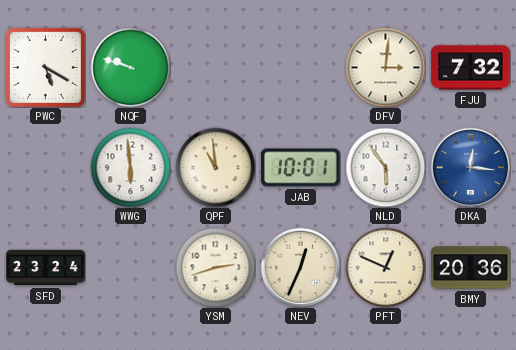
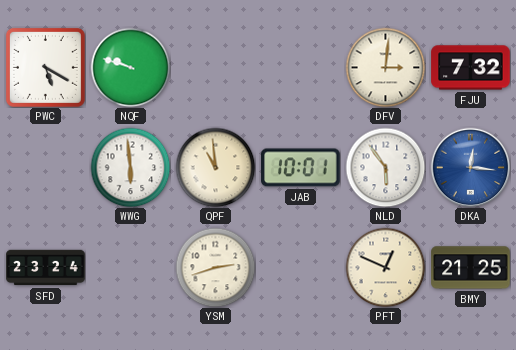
NEV: 12:34 -> none (300, 267)
BMY: 20:36 -> 21:25 (471, 268)
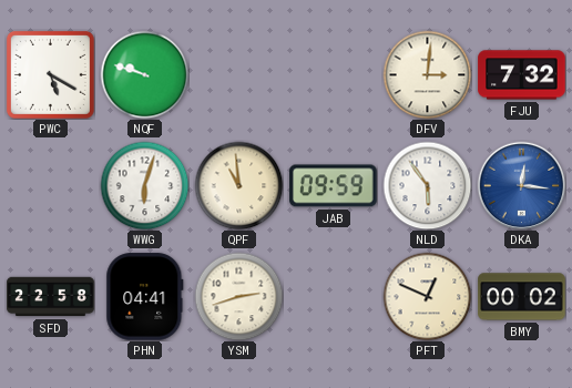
WWG: 5:59 -> 6:03 (144, 185)
JAB: 10:01 -> 09:59 (334, 186)
SFD: 23:24 -> 22:58 (51, 297)
PHN: none -> 04:41 (145, 297)
BMY: 21:25 -> 00:02 (522, 297)
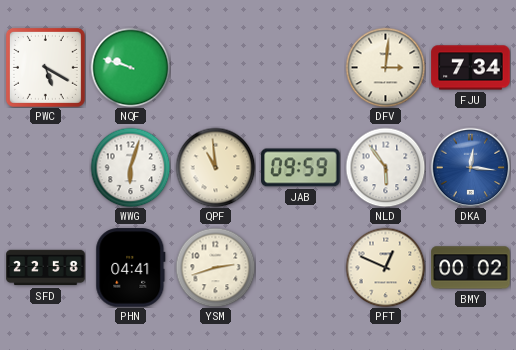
FJU: 7:32 -> 7:34 (471, 68)
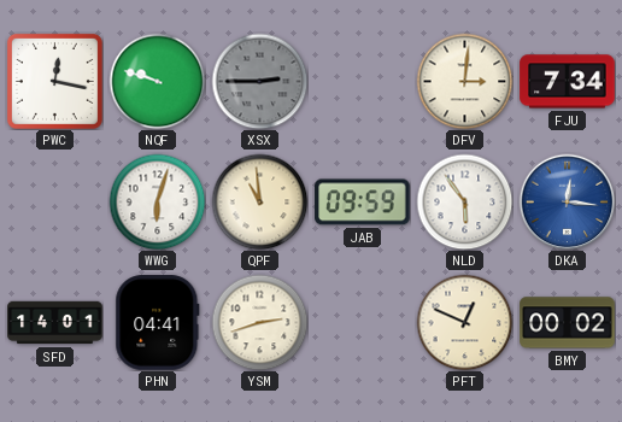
PWC: 5:20 -> 12:17 (54, 81)
XSX: none -> 2:45 (259, 81)
SFD: 22:58 -> 14:01 (55, 323)
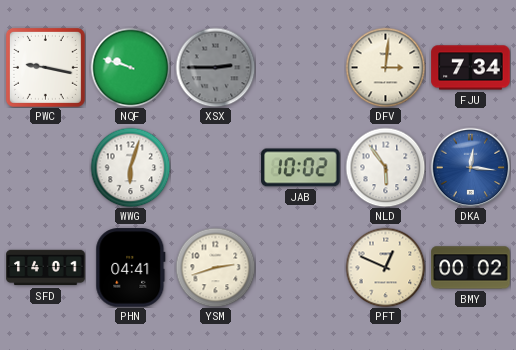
PWC: 12:17 -> 9:17 (45, 67)
QPF: 10:59 -> none (259, 201)
JAB: 09:59 -> 10:02 (301, 168)
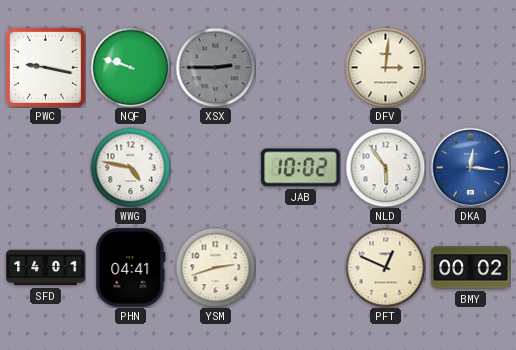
FJU: 7:34 -> none (471, 68)
WWG: 6:03 -> 4:47 (130, 167)
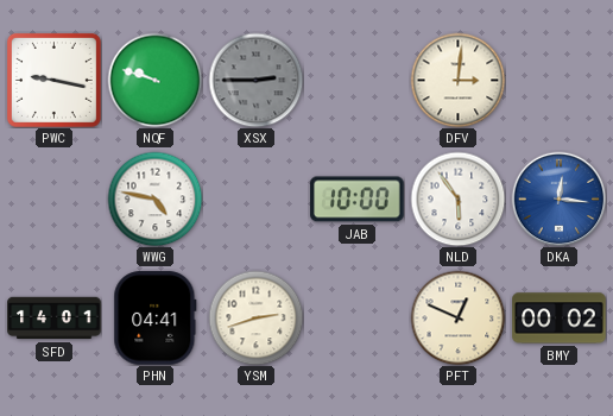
JAB: 10:02 -> 10:00 (358, 200)
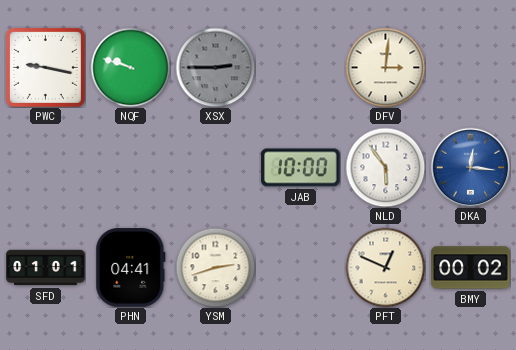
WWG: 4:47 -> none (154, 198)
SFD: 14:01 -> 01:01 (46, 268)
